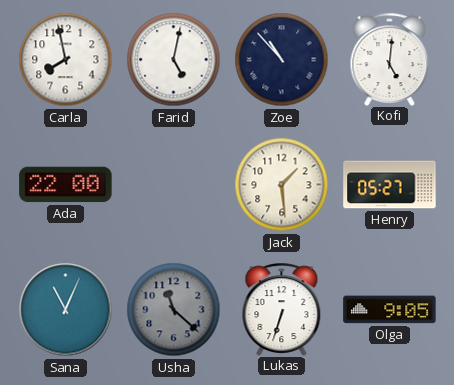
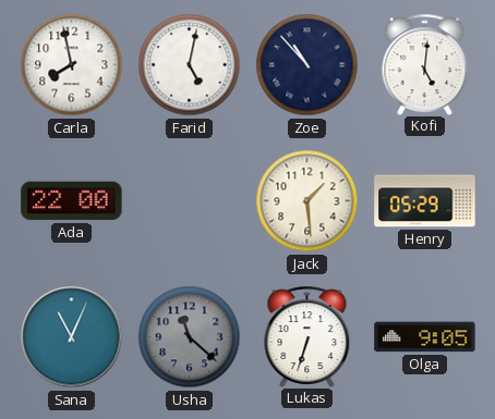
Henry: 05:27 -> 05:29 (425, 201)
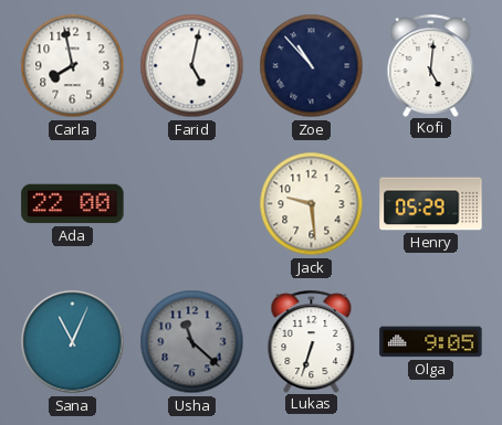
Jack: 1:29 -> 9:29 (312, 204)
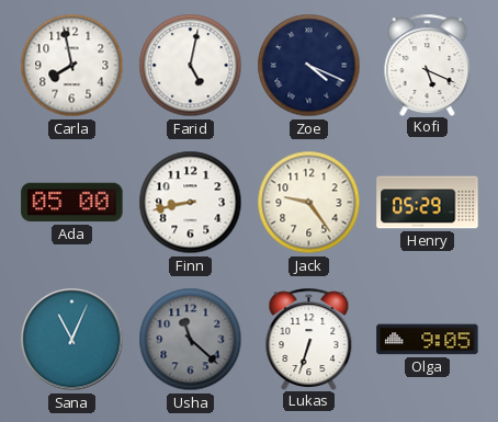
Zoe: 10:53 -> 4:19 (309, 66)
Kofi: 5:01 -> 5:19 (428, 65)
Ada: 22:00 -> 05:00 (72, 203)
Finn: none -> 8:43 (191, 203)
Jack: 9:29 -> 9:24 (309, 203)
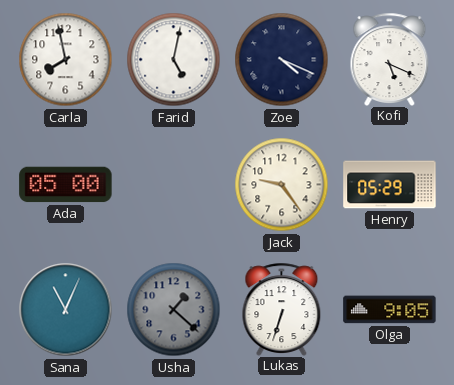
Finn: 8:43 -> none (191, 203)
Usha: 11:22 -> 1:22 (174, 310)
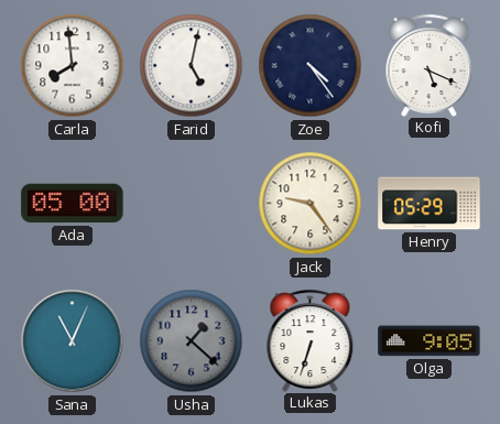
Carla: 7:58 -> 7:59 (73, 66)
Zoe: 4:19 -> 4:24 (311, 66)
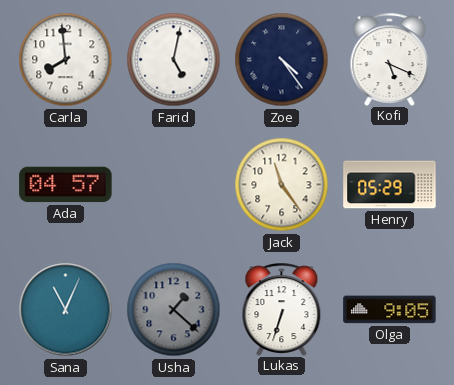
Ada: 05:00 -> 04:57 (66, 185)
Jack: 9:24 -> 11:24 (282, 185)
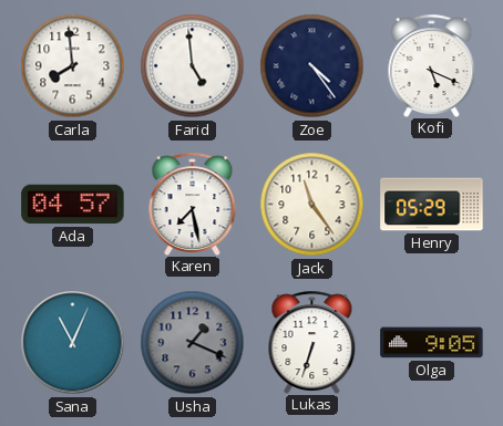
Farid: 5:02 -> 4:59 (193, 66)
Karen: none -> 7:28 (193, 204)
Usha: 1:22 -> 1:19 (193, 343)
